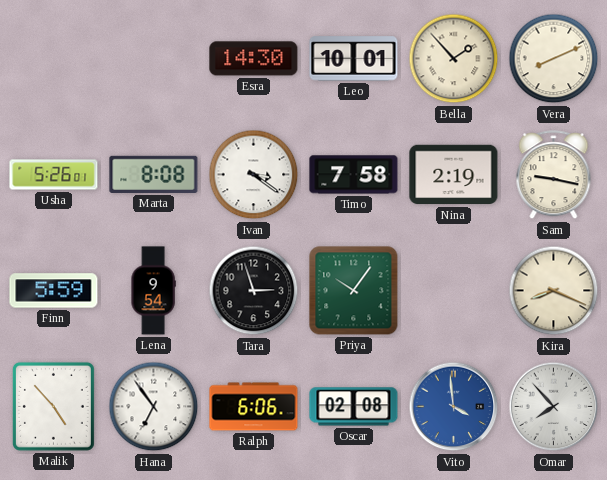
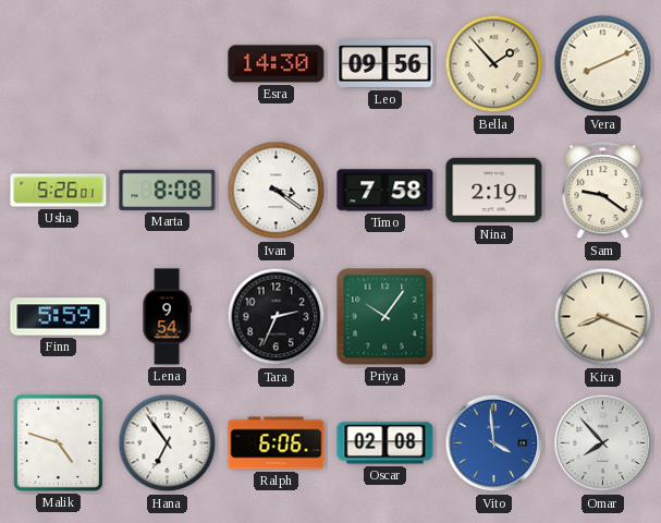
Leo: 10:01 -> 09:56 (385, 64)
Sam: 9:17 -> 9:21 (603, 191)
Tara: 2:57 -> 2:34 (277, 317)
Malik: 4:53 -> 4:48 (58, 442)
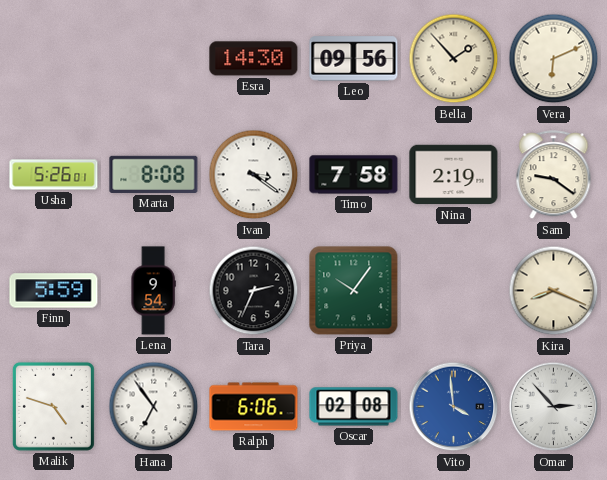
Vera: 8:11 -> 6:11 (554, 59)
Omar: 7:53 -> 2:53 (554, 407)
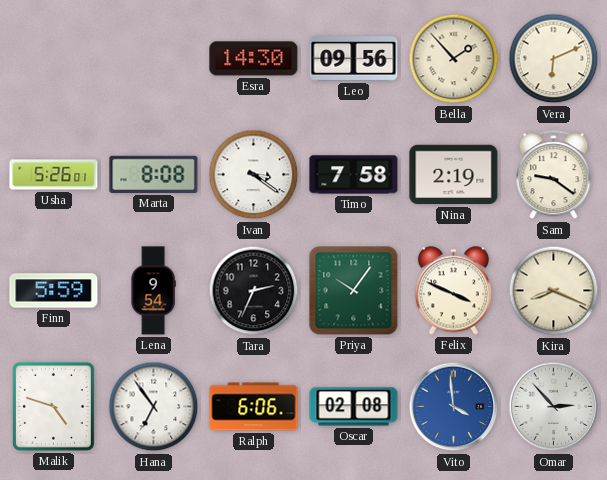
Felix: none -> 3:49 (453, 291)
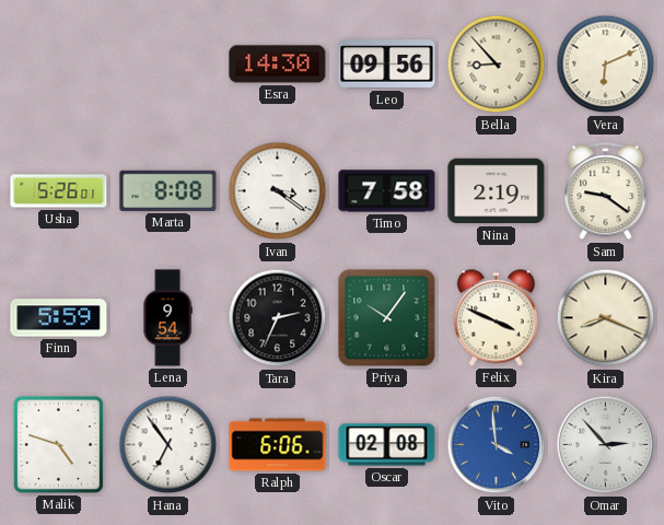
Bella: 1:53 -> 8:53 (497, 65)
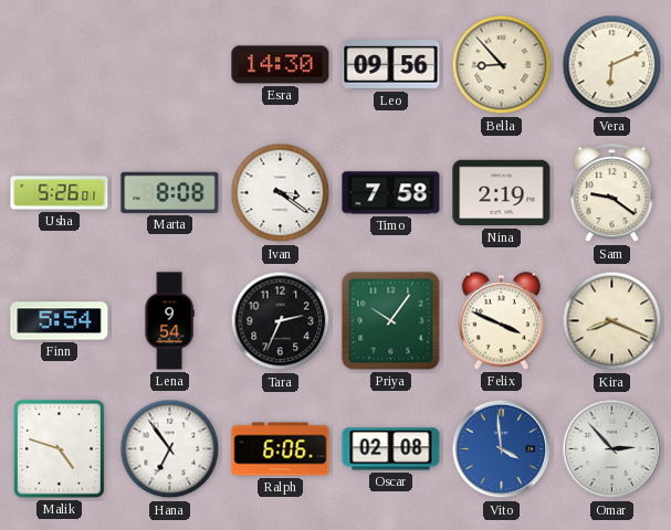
Finn: 5:59 -> 5:54 (60, 321)
